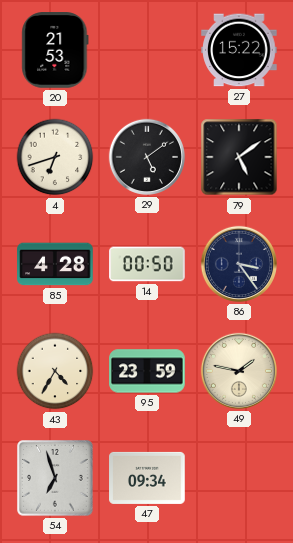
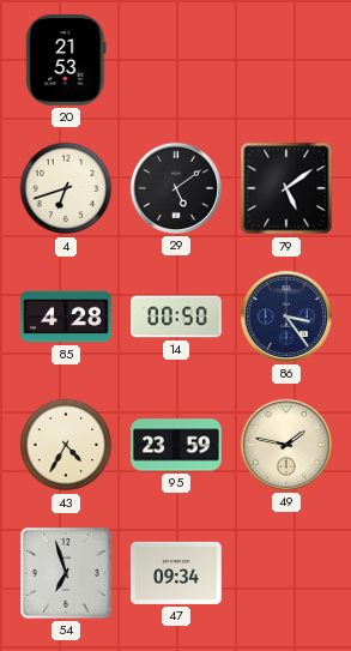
27: 15:22 -> none (239, 50)
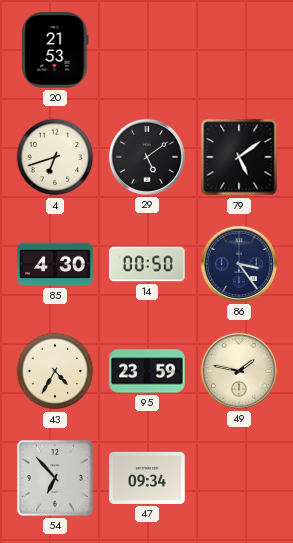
85: 4:28 -> 4:30 (55, 264)
54: 6:57 -> 6:53 (55, 478)
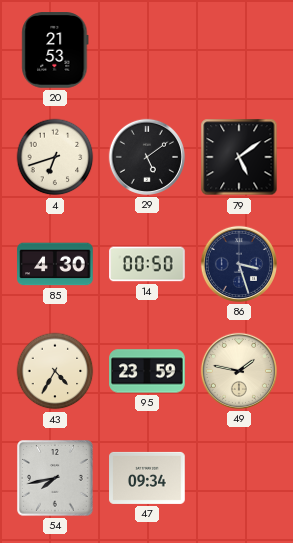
86: 3:24 -> 3:27 (239, 264)
54: 6:53 -> 7:43 (55, 478)
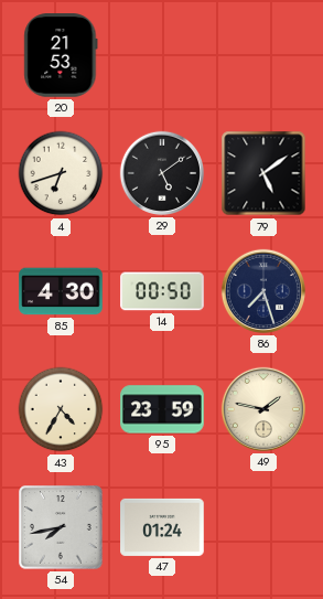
86: 3:27 -> 7:27 (263, 291)
47: 09:34 -> 01:24 (162, 527)
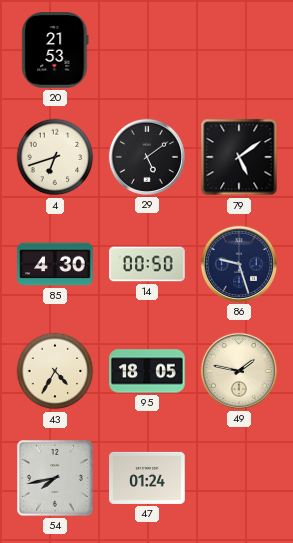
86: 7:27 -> 9:27 (239, 264)
95: 23:59 -> 18:05 (147, 371)
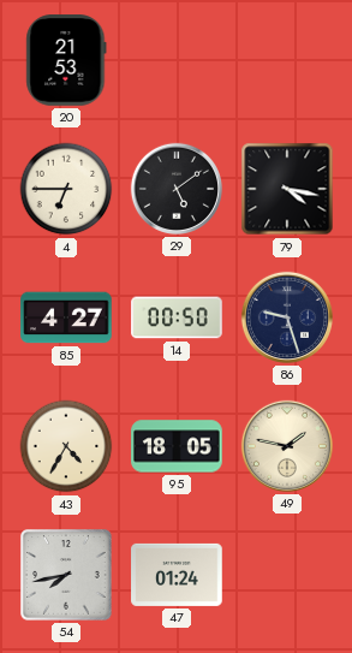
4: 6:42 -> 6:45 (66, 189)
79: 5:09 -> 4:17 (287, 189)
85: 4:30 -> 4:27 (66, 317)
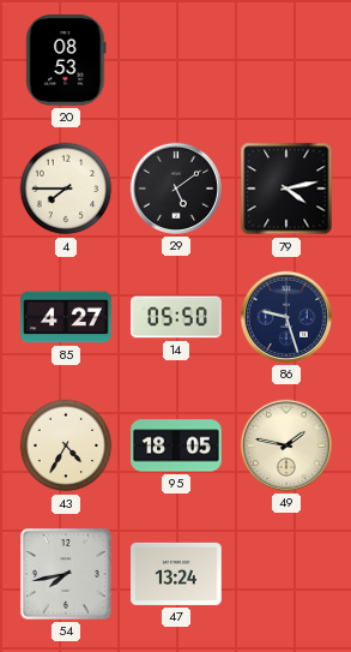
20: 21:53 -> 08:53 (66, 60)
4: 6:45 -> 7:45 (66, 189)
79: 4:17 -> 4:13 (286, 189)
14: 00:50 -> 05:50 (176, 317)
47: 01:24 -> 13:24 (176, 574)
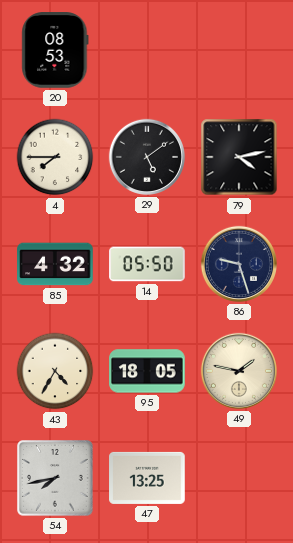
85: 4:27 -> 4:32 (55, 264)
47: 13:24 -> 13:25 (147, 478)
